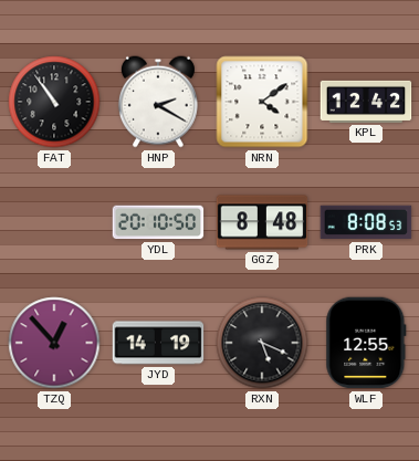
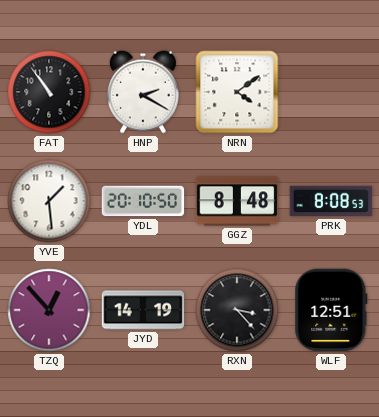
KPL: 12:42 -> none (366, 102)
YVE: none -> 1:29 (49, 201)
RXN: 5:19 -> 3:23 (237, 310)
WLF: 12:55 -> 12:51 (331, 310)
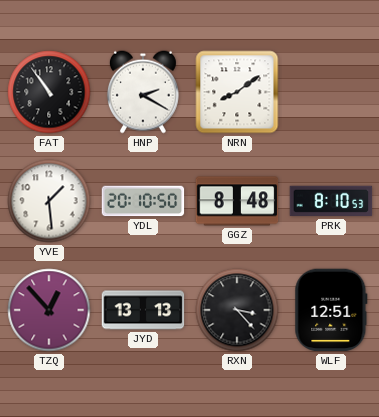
NRN: 4:09 -> 8:09 (237, 92)
PRK: 8:08 -> 8:10 (331, 201)
JYD: 14:19 -> 13:13 (143, 310)
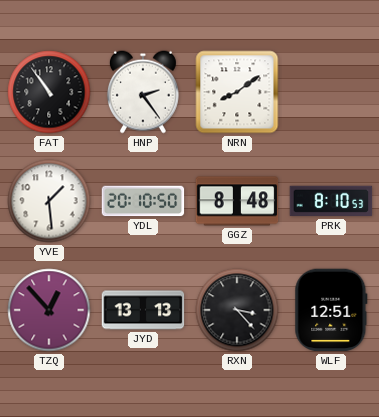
HNP: 2:20 -> 2:24 (143, 92)
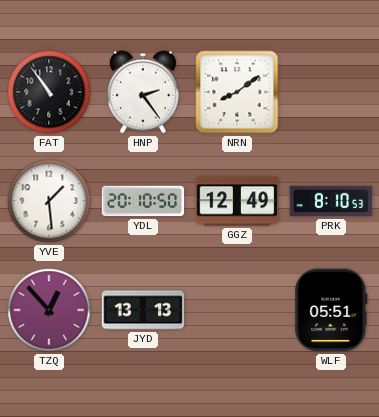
GGZ: 8:48 -> 12:49 (237, 201)
RXN: 3:23 -> none (237, 310)
WLF: 12:51 -> 05:51 (331, 310)
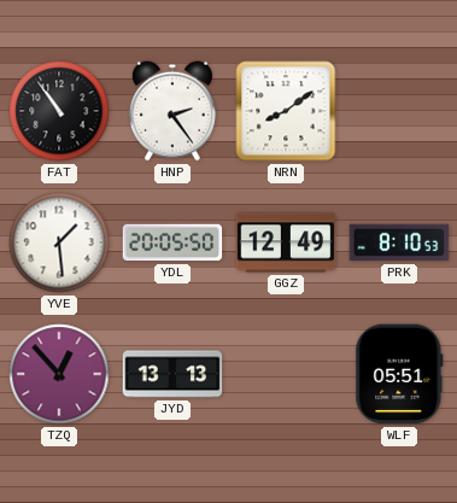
YDL: 20:10 -> 20:05 (172, 242)
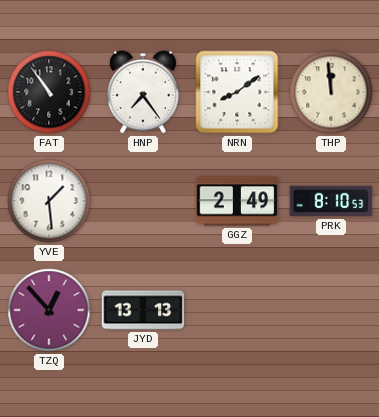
HNP: 2:24 -> 7:24 (143, 92)
THP: none -> 11:59 (331, 92)
YDL: 20:05 -> none (172, 242)
GGZ: 12:49 -> 2:49 (237, 201)
WLF: 05:51 -> none (399, 374)
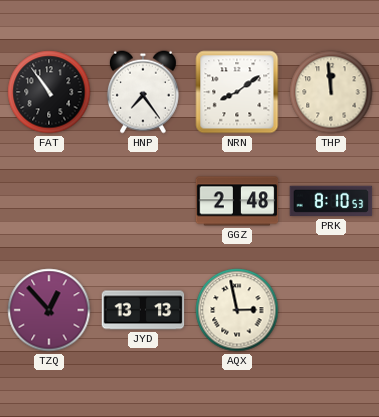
YVE: 1:29 -> none (49, 201)
GGZ: 2:49 -> 2:48 (237, 201)
AQX: none -> 2:58 (237, 310)
